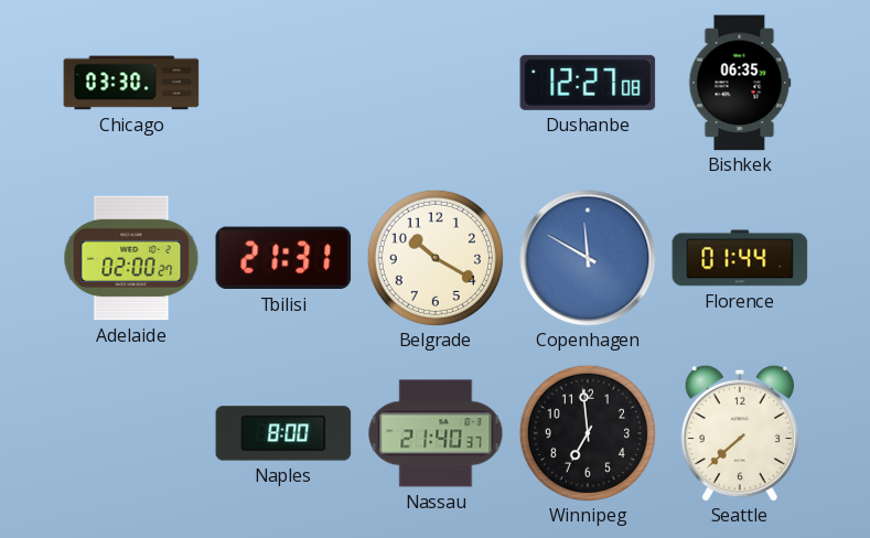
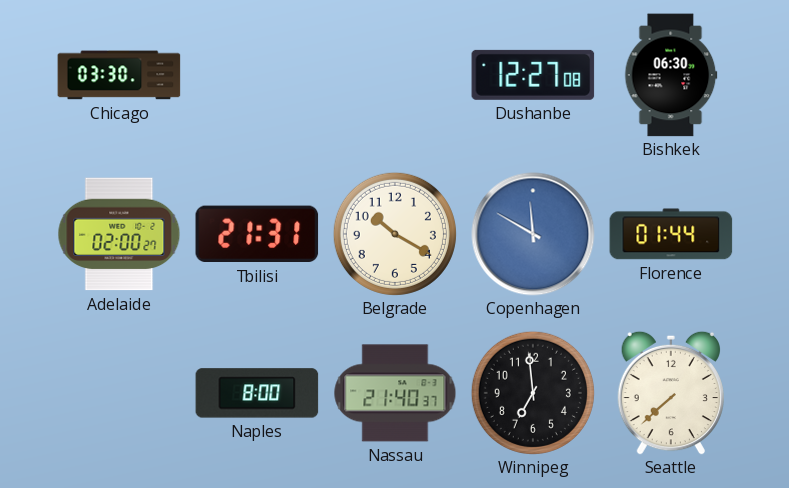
Bishkek: 06:35 -> 06:30 (671, 75)
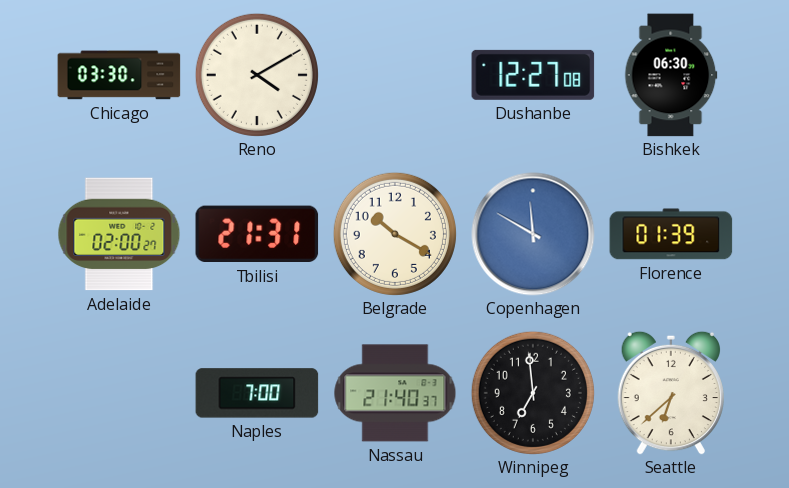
Reno: none -> 4:10 (257, 75)
Florence: 01:44 -> 01:39 (671, 234)
Naples: 8:00 -> 7:00 (257, 393)
Seattle: 7:38 -> 6:38 (670, 393)
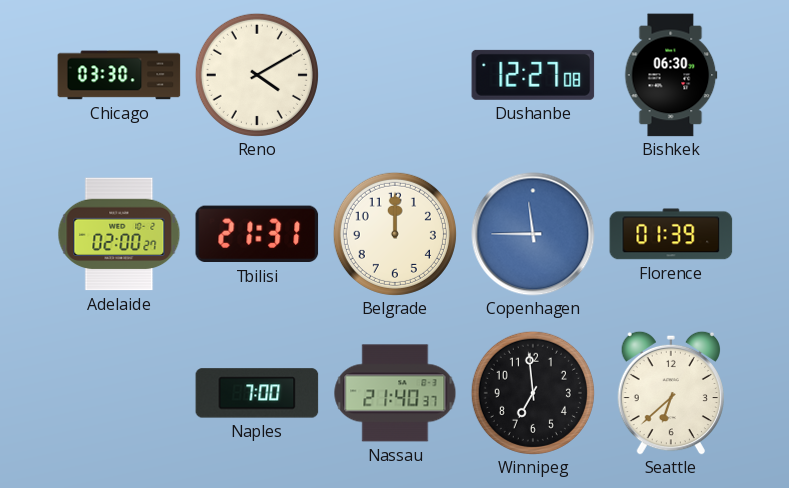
Belgrade: 10:20 -> 12:00 (395, 234)
Copenhagen: 11:50 -> 11:45 (533, 234)
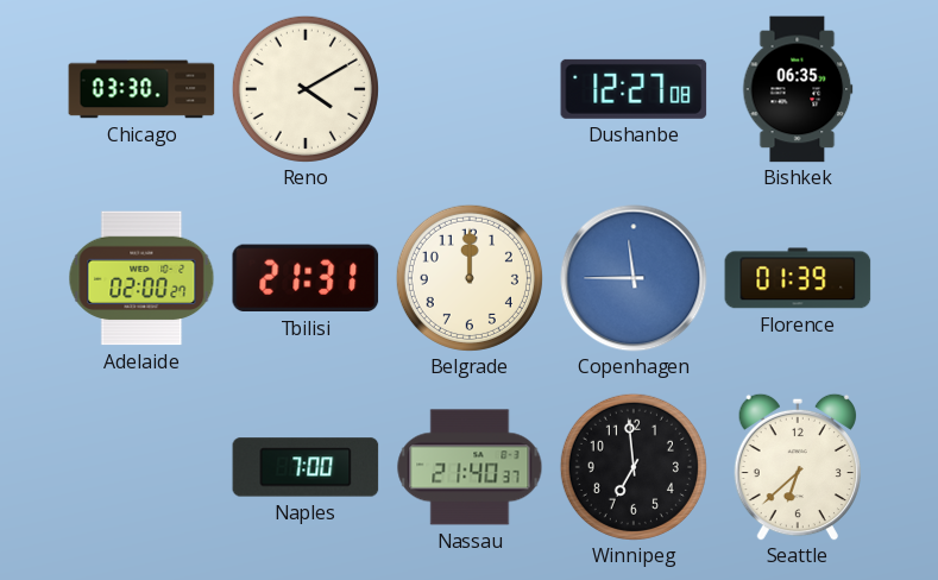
Bishkek: 06:30 -> 06:35 (798, 89)
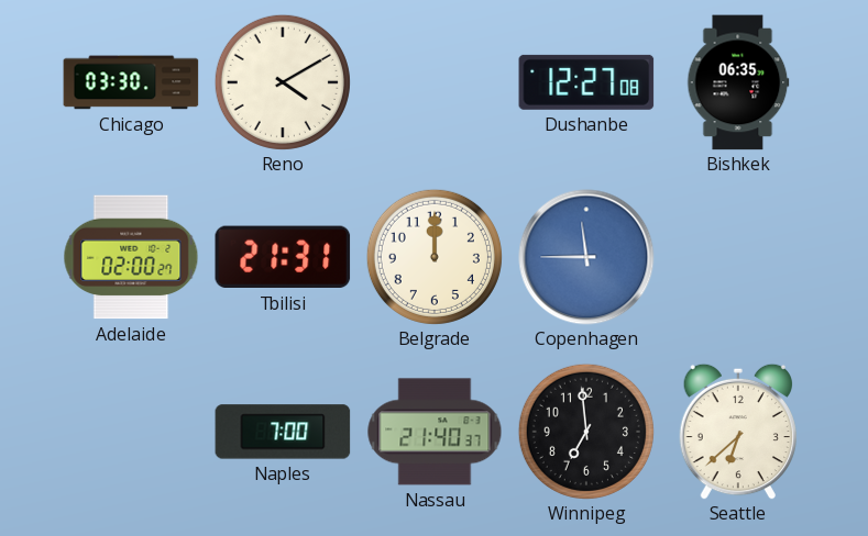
Florence: 01:39 -> none (798, 278)
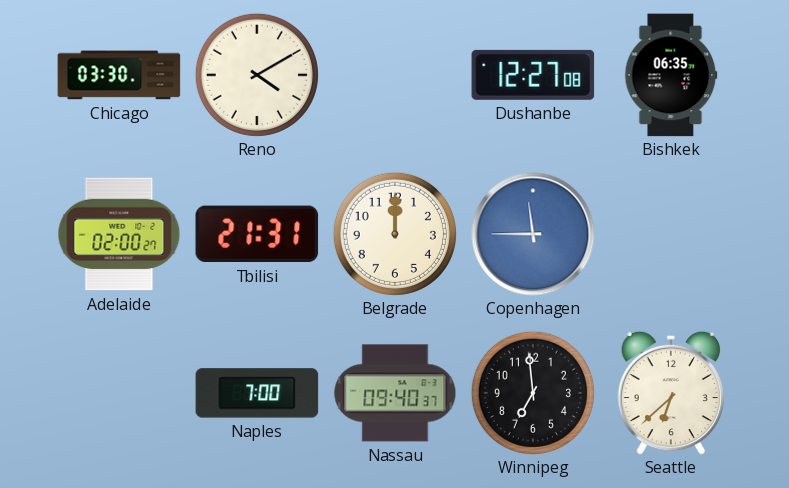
Nassau: 21:40 -> 09:40 (395, 393)
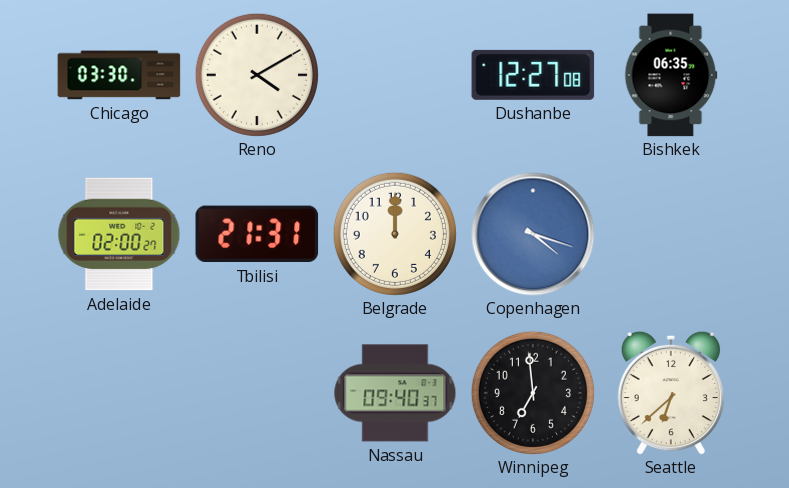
Copenhagen: 11:45 -> 4:18 (533, 234)
Naples: 7:00 -> none (257, 393)
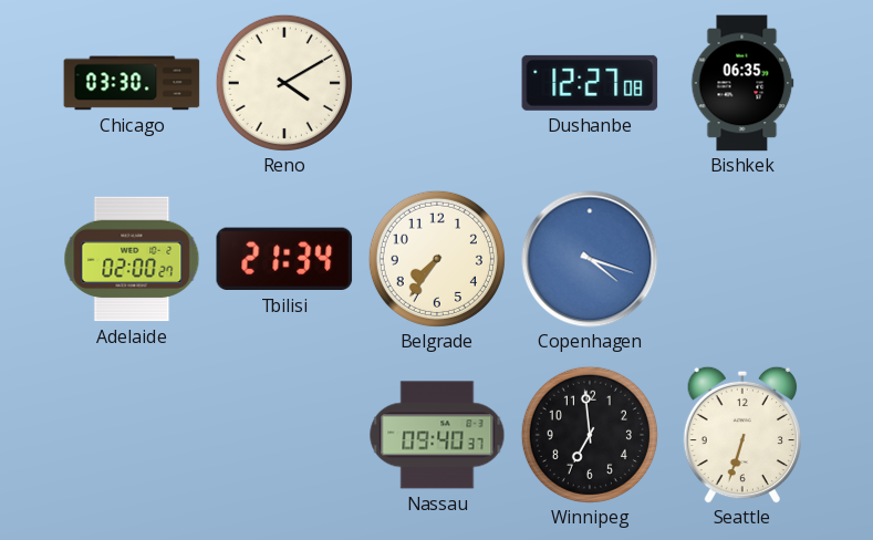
Tbilisi: 21:31 -> 21:34 (284, 259)
Belgrade: 12:00 -> 7:36 (437, 259)
Seattle: 6:38 -> 6:33 (741, 435)
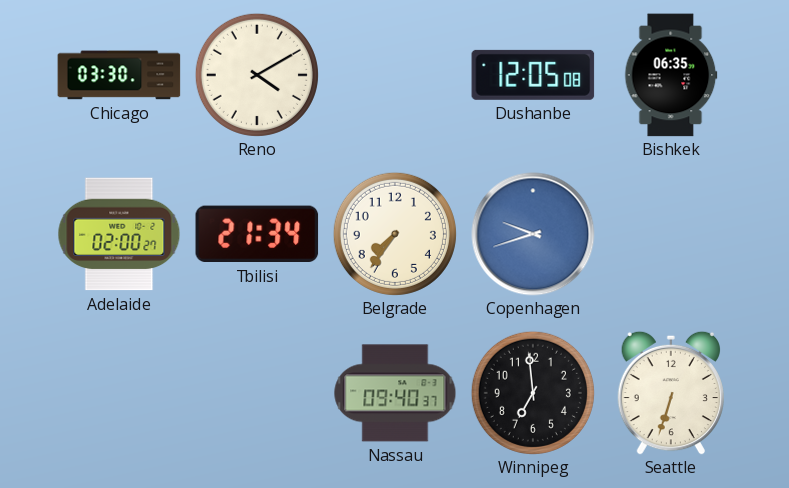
Dushanbe: 12:27 -> 12:05 (533, 75)
Copenhagen: 4:18 -> 9:42 (533, 234)
